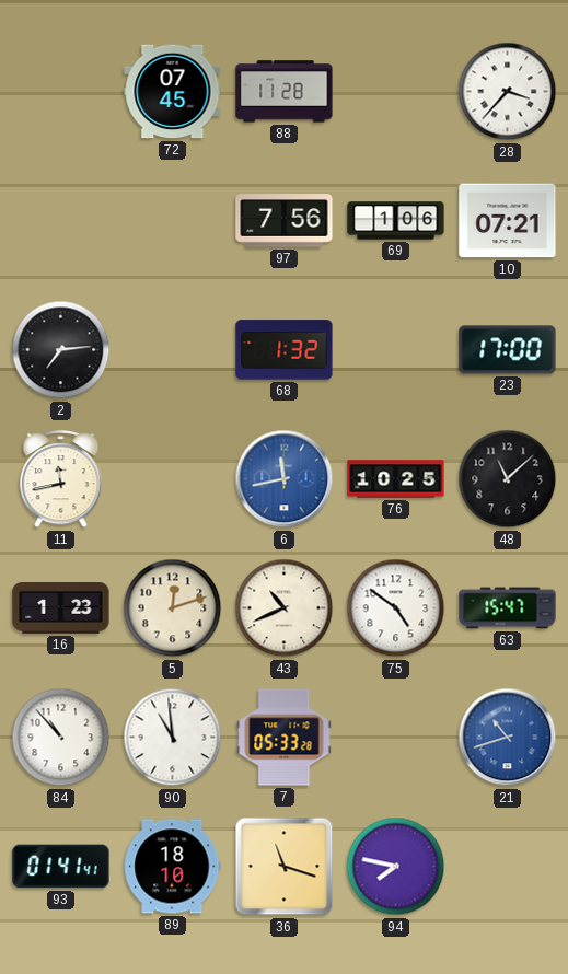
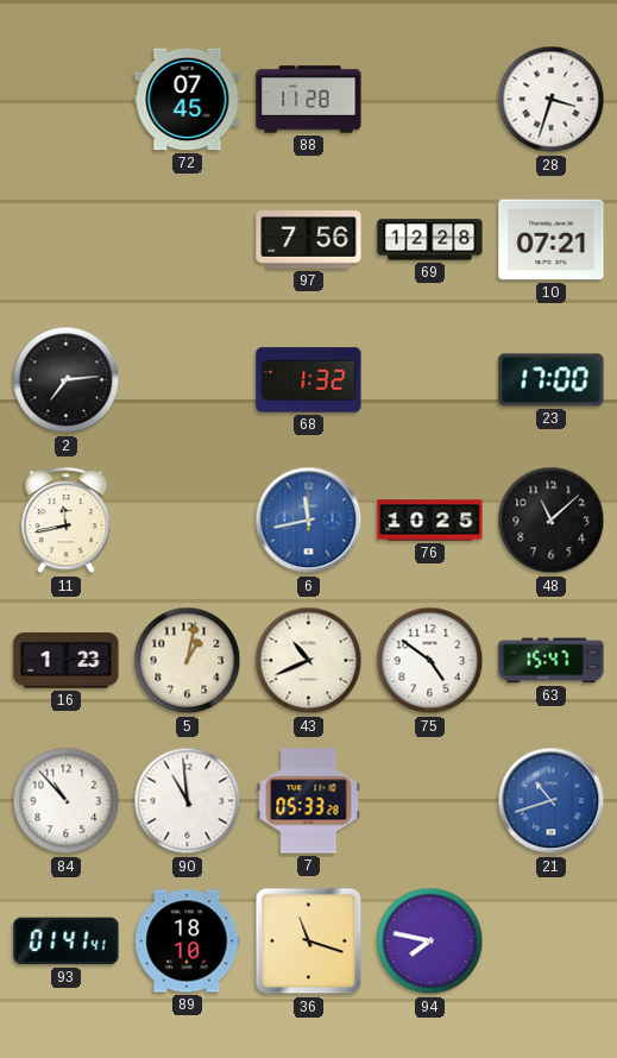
28: 3:37 -> 3:33 (552, 100)
69: 1:06 -> 12:28 (430, 240)
5: 12:12 -> 1:02 (188, 661)
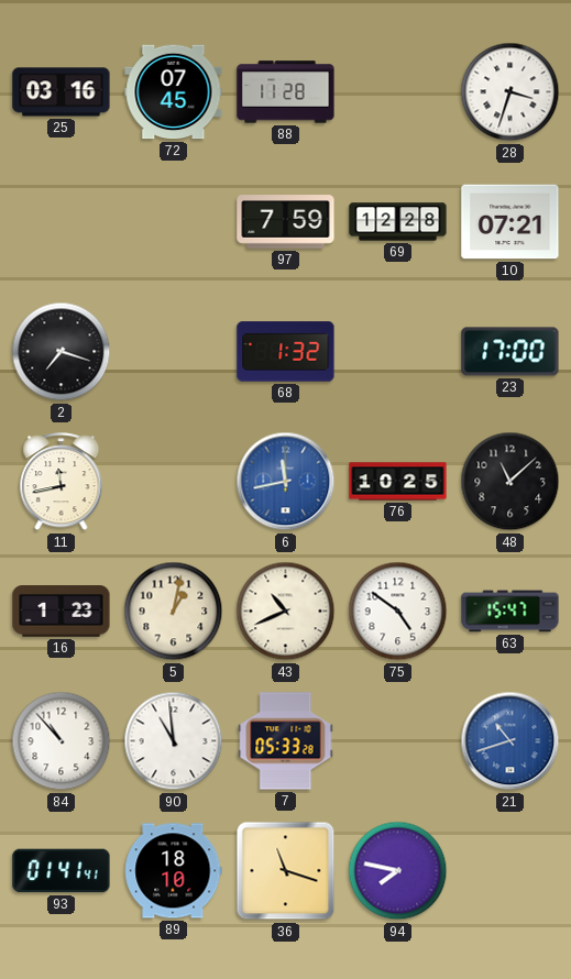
25: none -> 03:16 (62, 92)
97: 7:56 -> 7:59 (286, 222)
2: 7:14 -> 7:18 (62, 352)
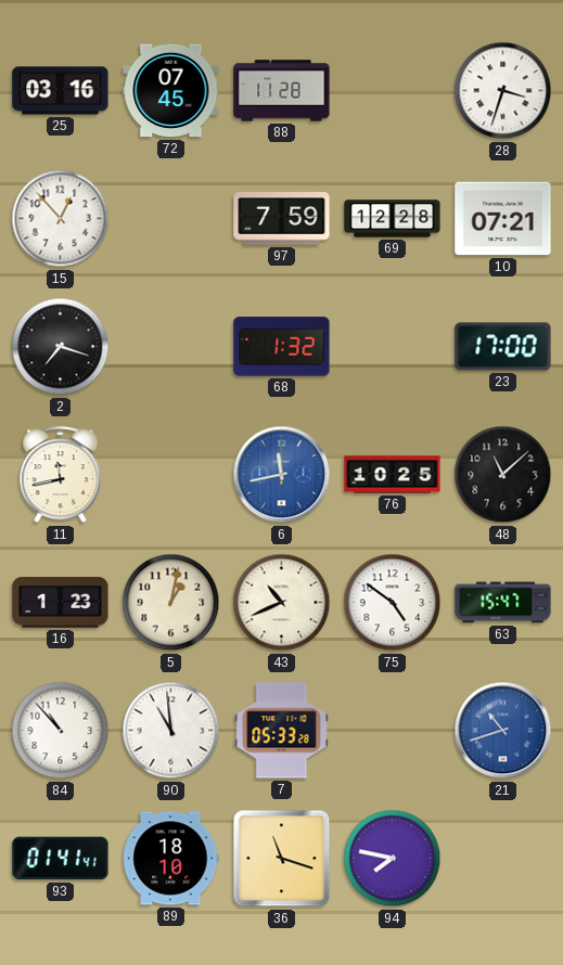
15: none -> 12:53 (61, 219)
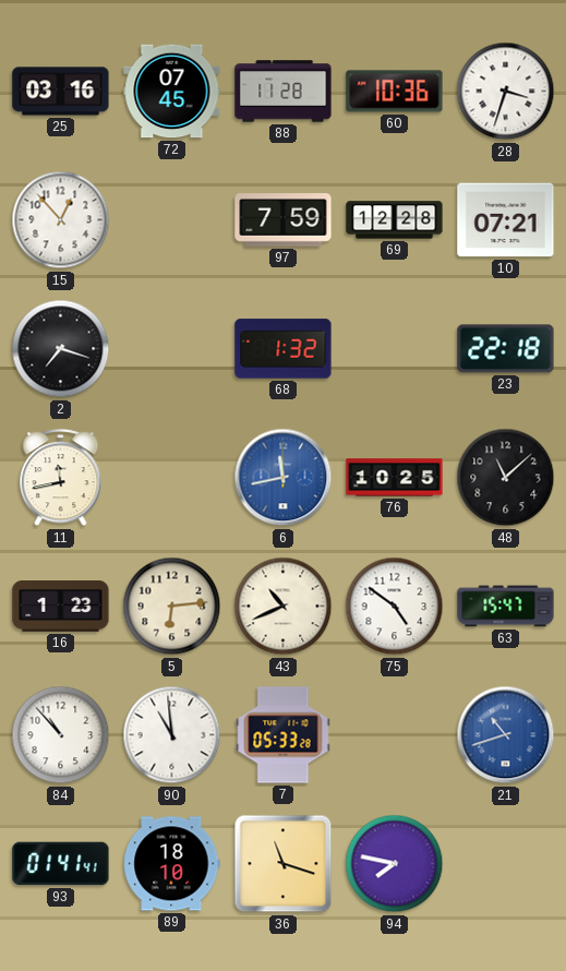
60: none -> 10:36 (395, 92)
23: 17:00 -> 22:18 (506, 349)
5: 1:02 -> 6:14 (172, 607)
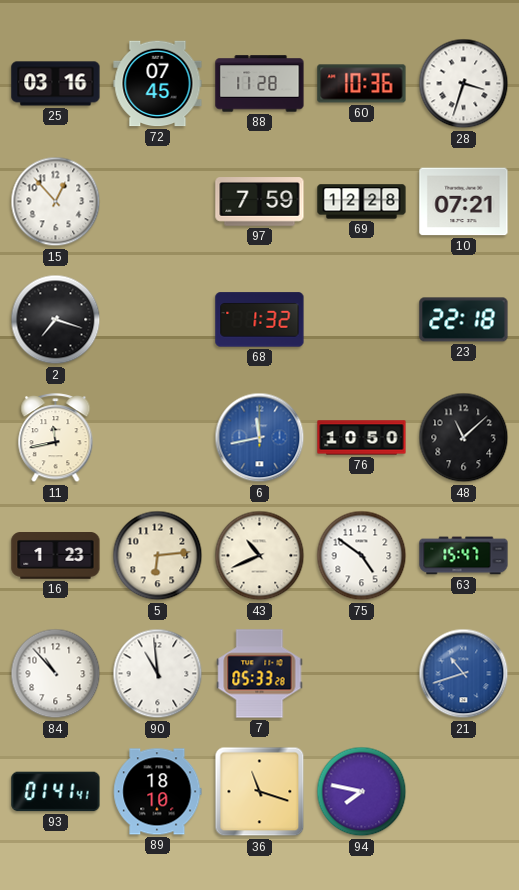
76: 10:25 -> 10:50 (362, 438)
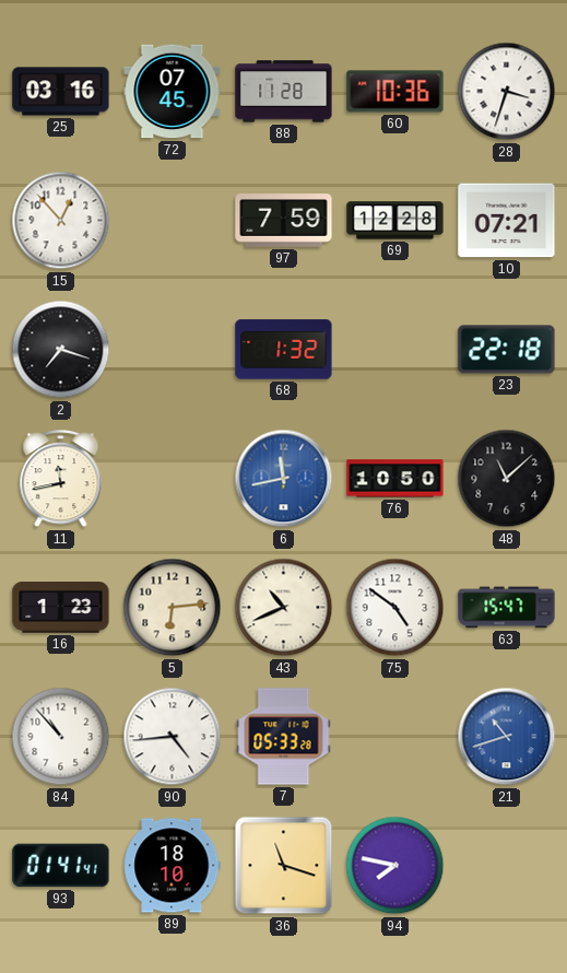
90: 10:59 -> 4:44 (173, 737)
